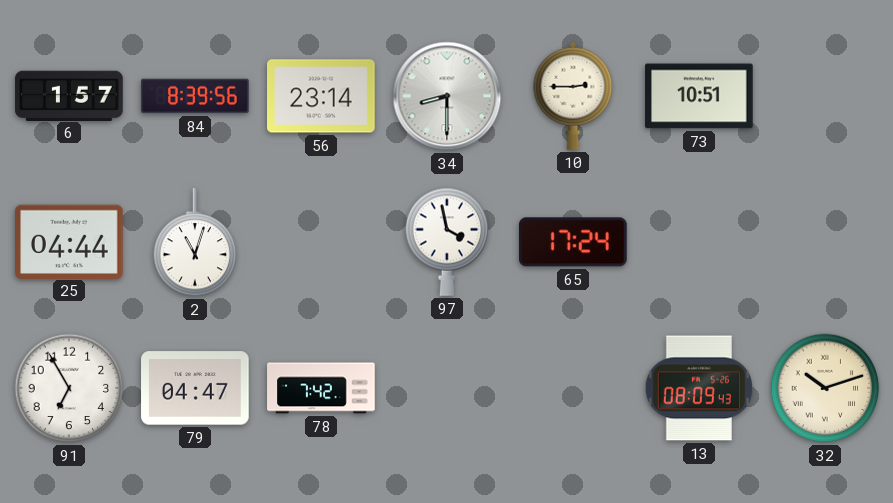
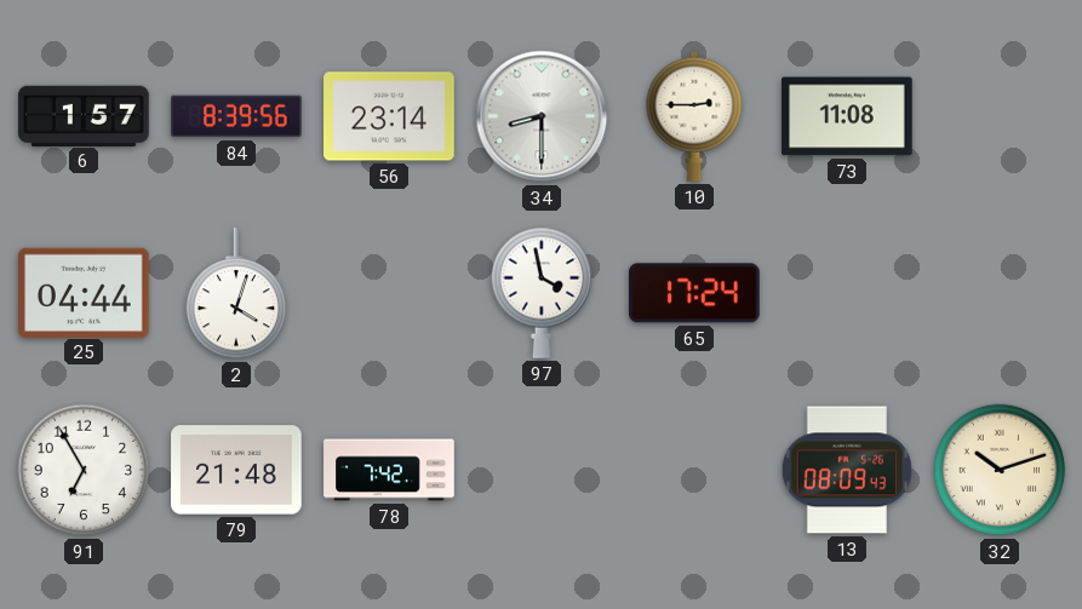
73: 10:51 -> 11:08 (847, 116)
2: 11:03 -> 4:03 (236, 294)
79: 04:47 -> 21:48 (236, 470)
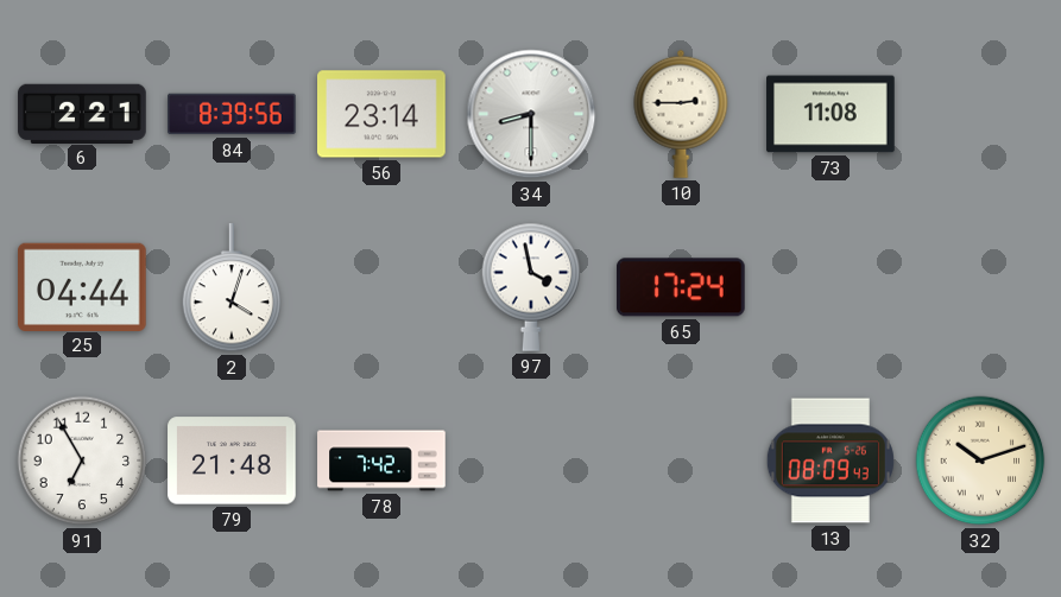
6: 1:57 -> 2:21 (82, 113)
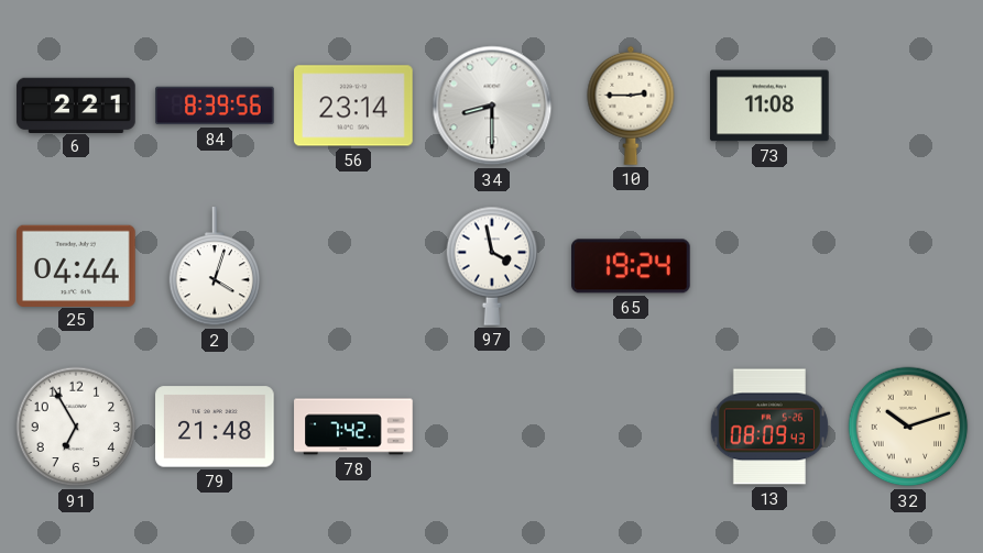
65: 17:24 -> 19:24 (632, 266)
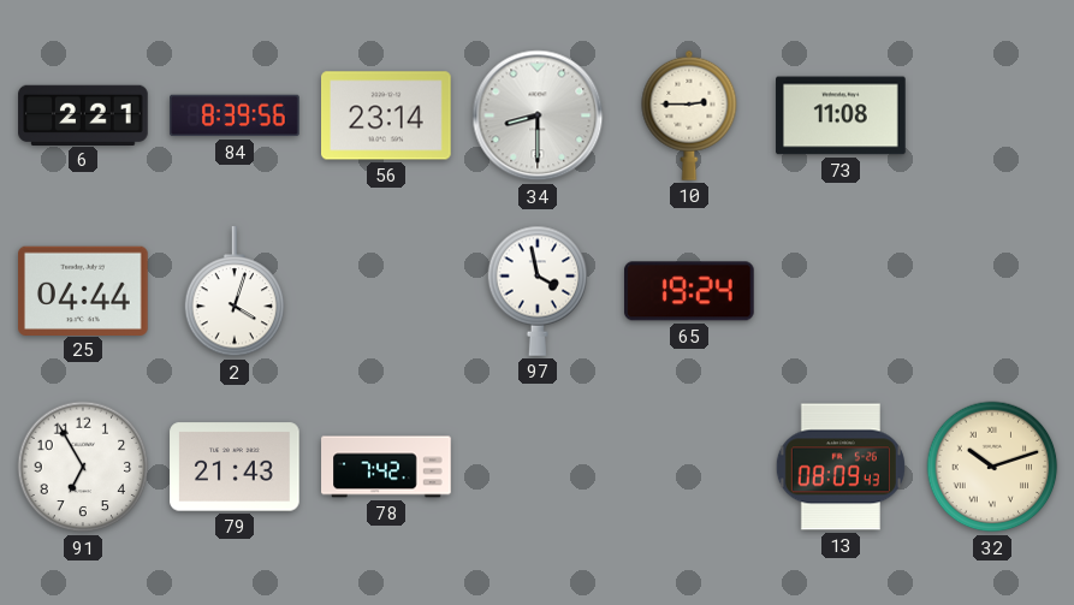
79: 21:48 -> 21:43 (235, 467)
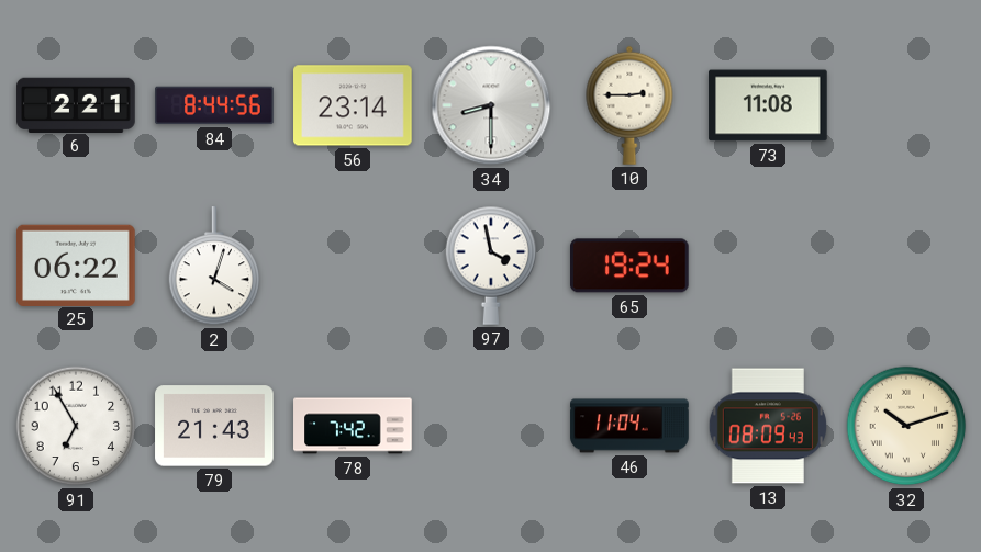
84: 8:39 -> 8:44 (214, 105)
25: 04:44 -> 06:22 (77, 264)
46: none -> 11:04 (629, 426)
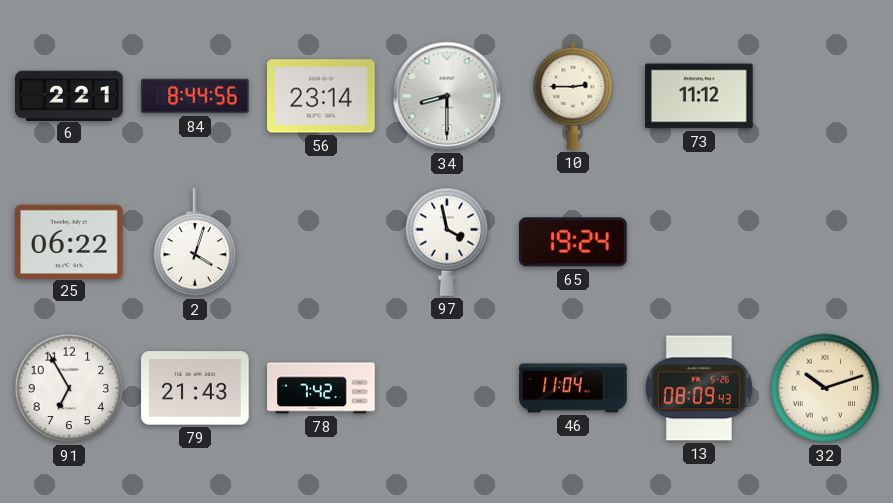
73: 11:08 -> 11:12 (699, 96)
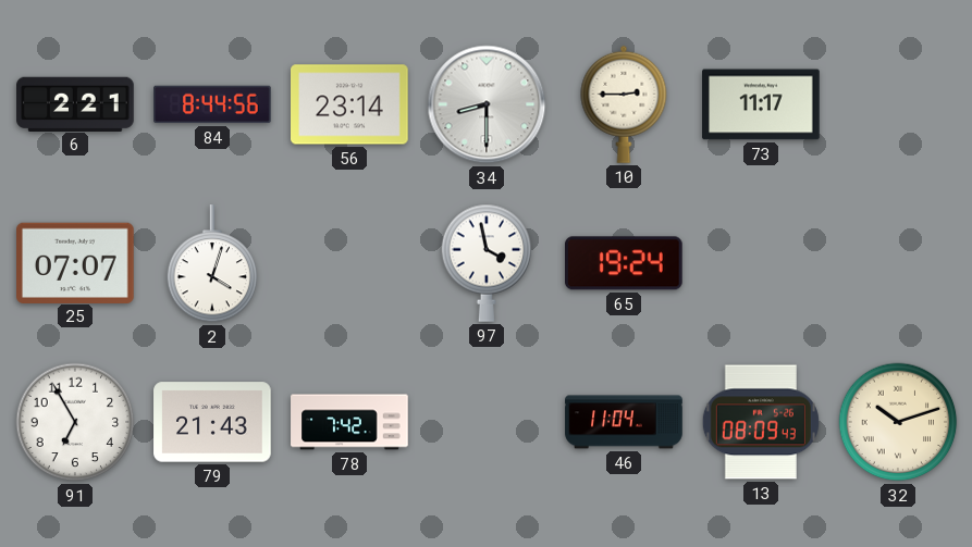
73: 11:12 -> 11:17 (761, 104)
25: 06:22 -> 07:07 (76, 262)
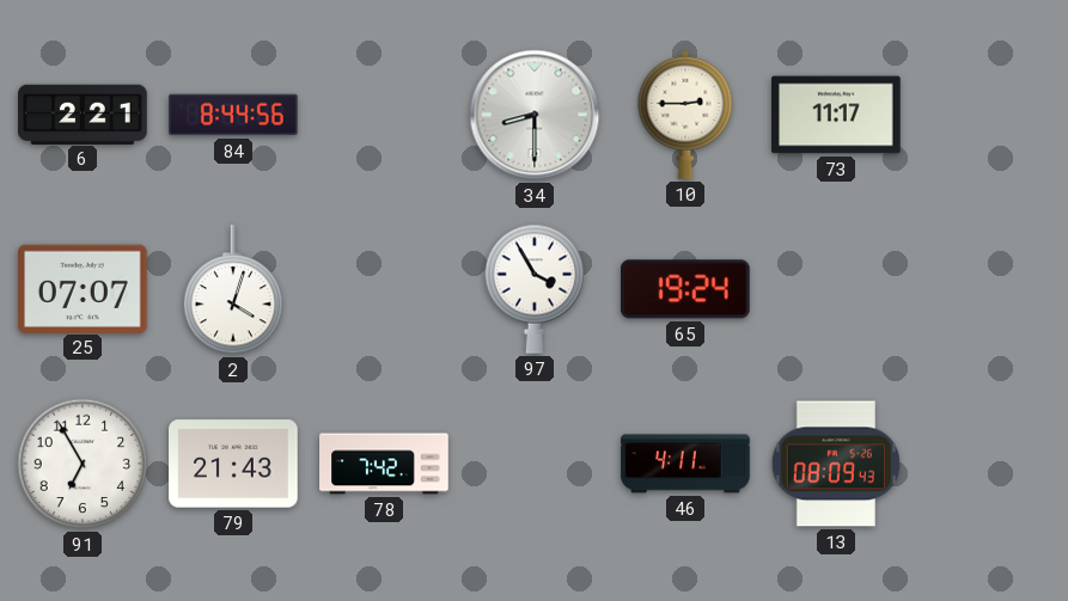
56: 23:14 -> none (350, 104)
97: 3:58 -> 3:55 (535, 289)
46: 11:04 -> 4:11 (685, 464)
32: 10:12 -> none (898, 422)
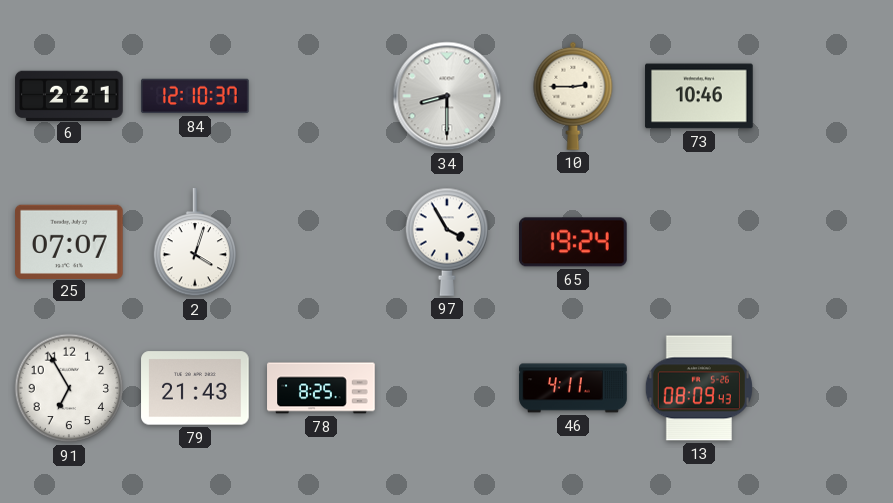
84: 8:44 -> 12:10 (195, 96)
73: 11:17 -> 10:46 (699, 96)
78: 7:42 -> 8:25 (321, 388)
